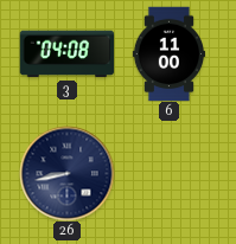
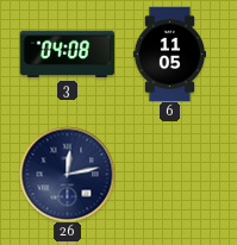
6: 11:00 -> 11:05 (169, 54)
26: 8:43 -> 12:13 (67, 174)
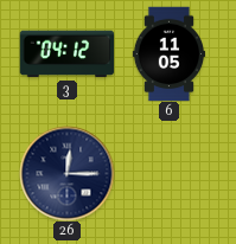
3: 04:08 -> 04:12 (66, 54)
26: 12:13 -> 12:15 (66, 173)
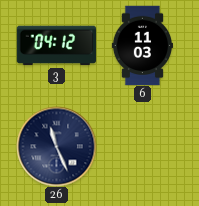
6: 11:05 -> 11:03 (142, 45)
26: 12:15 -> 11:26 (56, 146)
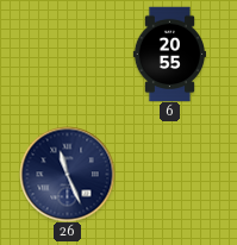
3: 04:12 -> none (56, 46)
6: 11:03 -> 20:55 (169, 54)
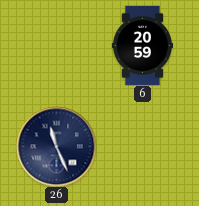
6: 20:55 -> 20:59 (142, 45)
